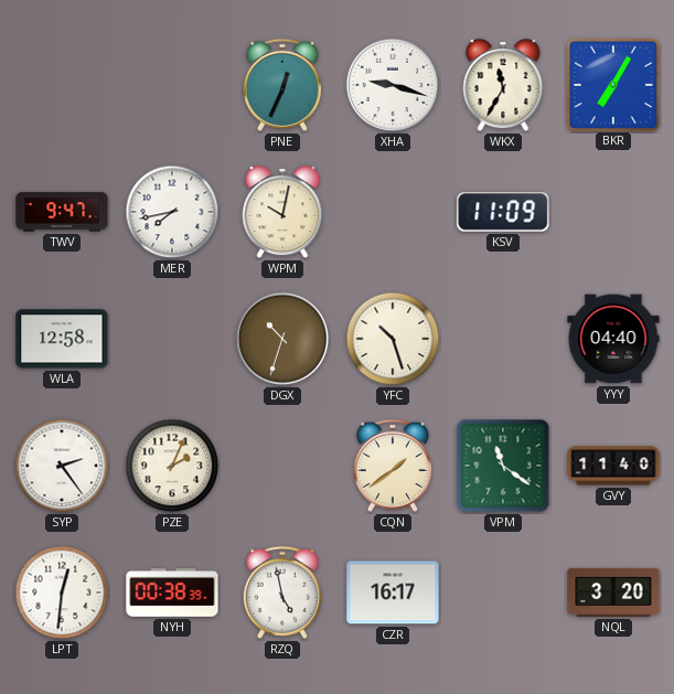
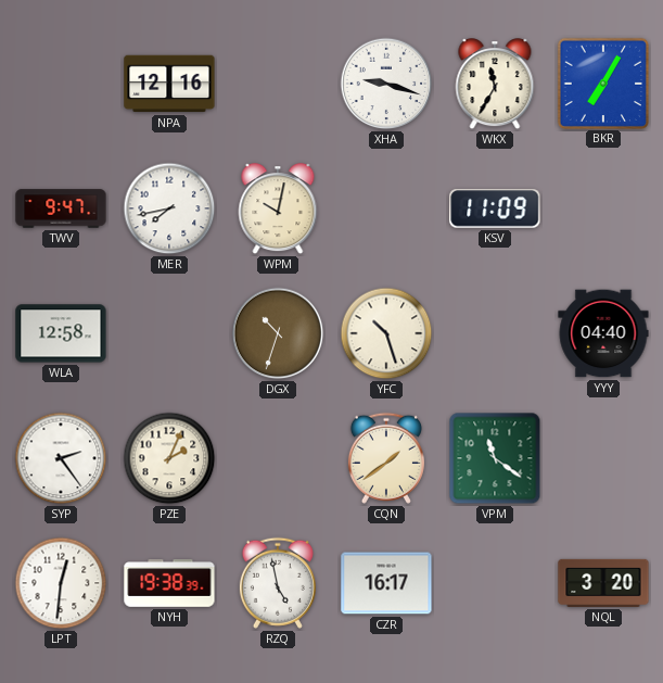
NPA: none -> 12:16 (169, 84)
PNE: 12:34 -> none (282, 85)
GVY: 11:40 -> none (613, 466)
NYH: 00:38 -> 19:38 (169, 583)
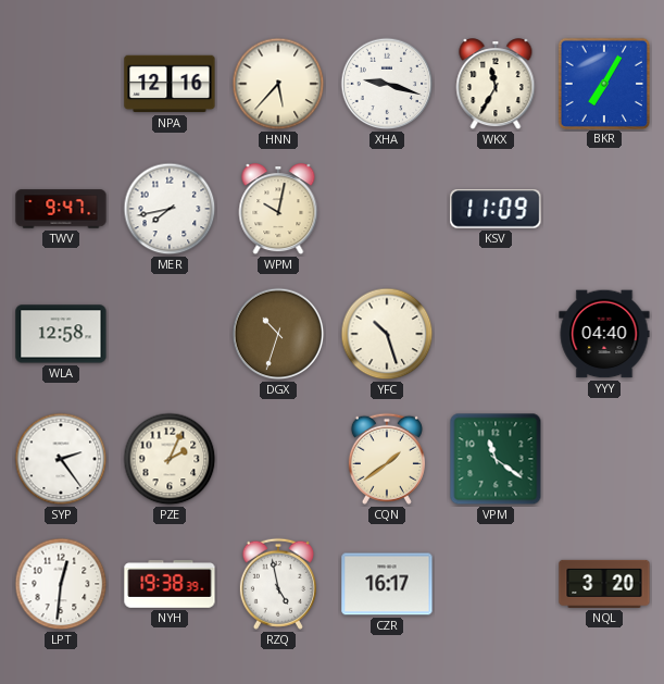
HNN: none -> 5:37 (278, 84)
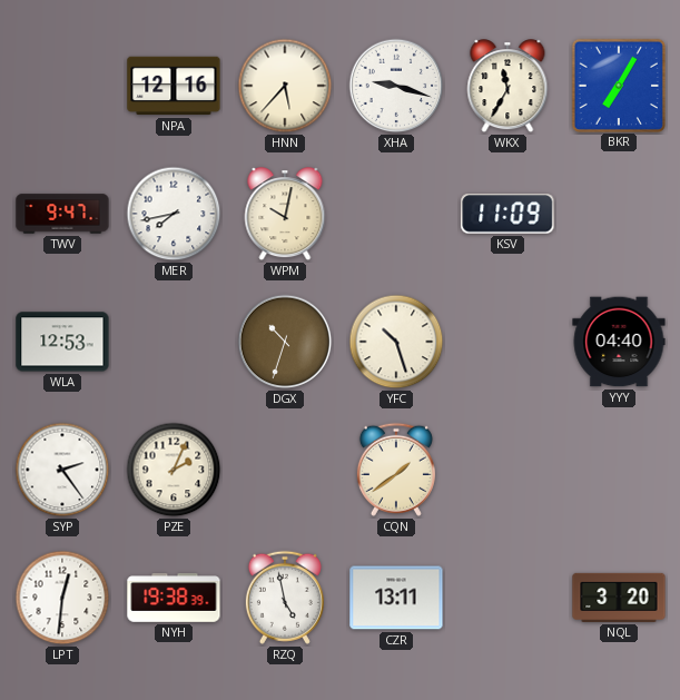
WLA: 12:58 -> 12:53 (62, 342)
VPM: 11:21 -> none (496, 459)
CZR: 16:17 -> 13:11 (396, 598)
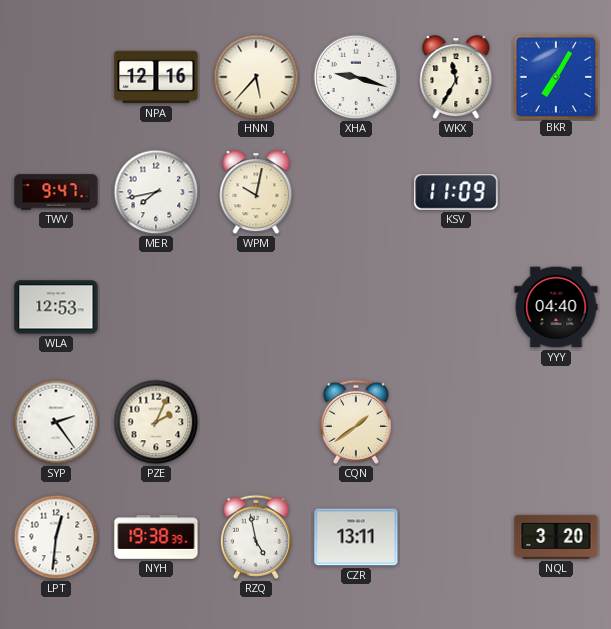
DGX: 10:33 -> none (285, 342)
YFC: 10:27 -> none (396, 342)
